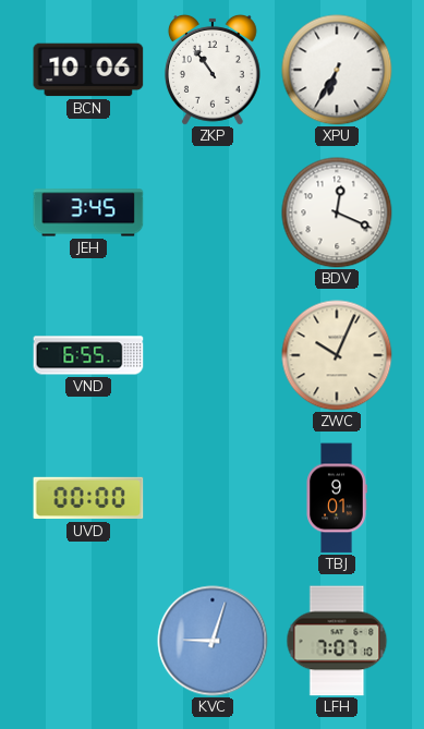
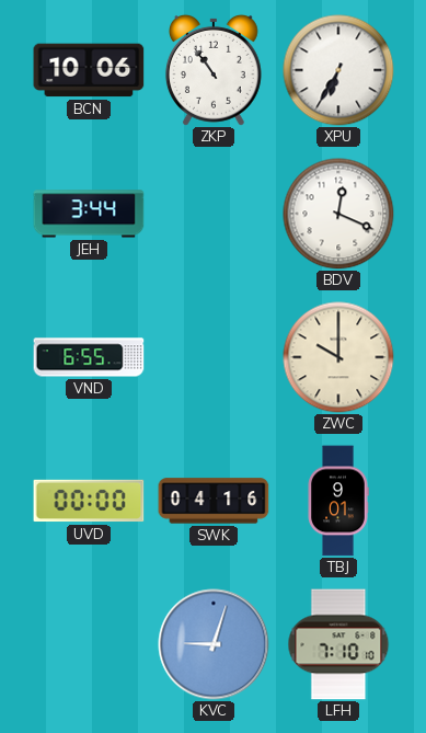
JEH: 3:45 -> 3:44 (89, 214)
ZWC: 10:04 -> 10:00 (338, 357)
SWK: none -> 04:16 (214, 501)
LFH: 7:07 -> 7:10 (338, 644)
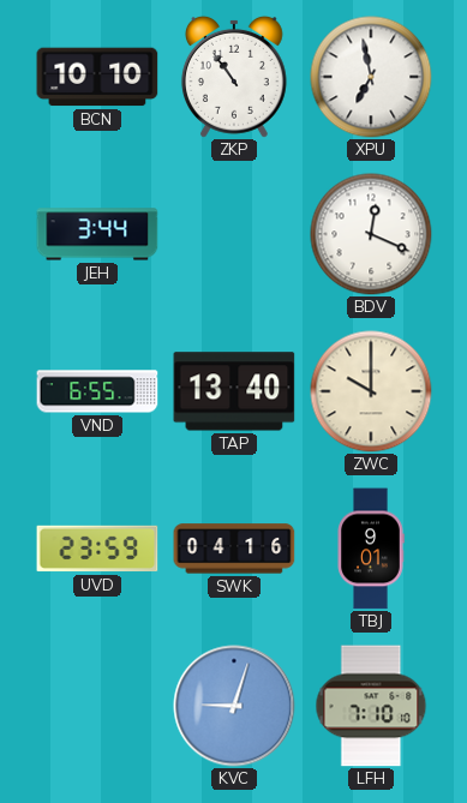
BCN: 10:06 -> 10:10 (97, 77)
XPU: 6:35 -> 6:58 (371, 77)
TAP: none -> 13:40 (234, 391)
UVD: 00:00 -> 23:59 (97, 549)
